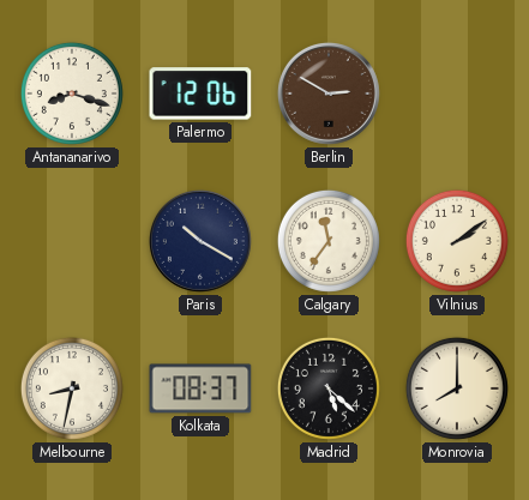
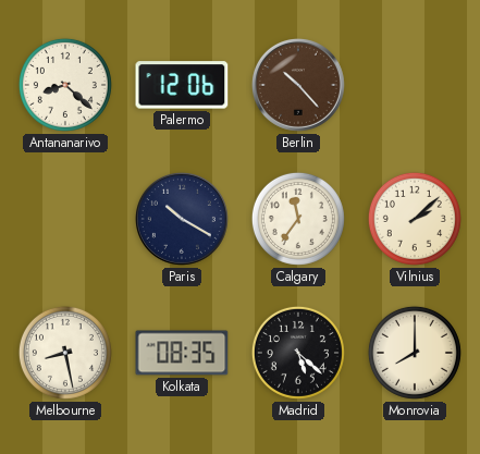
Antananarivo: 8:18 -> 8:22 (65, 85)
Berlin: 2:50 -> 10:23 (298, 85)
Vilnius: 2:09 -> 2:08 (415, 219)
Melbourne: 8:32 -> 8:28 (65, 353)
Kolkata: 08:37 -> 08:35 (182, 353)
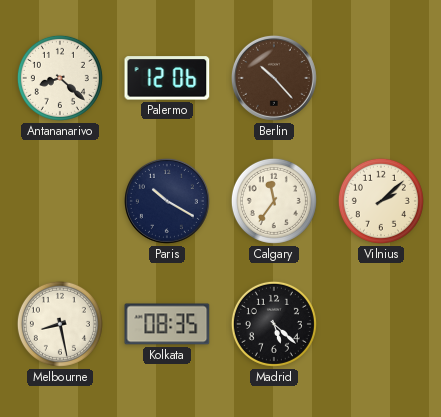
Monrovia: 8:00 -> none (415, 353)
